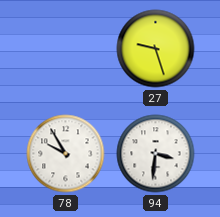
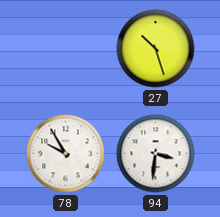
27: 9:27 -> 10:27 (156, 49)
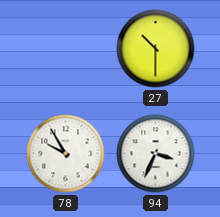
27: 10:27 -> 10:30 (156, 49)
94: 3:31 -> 3:34 (156, 154)
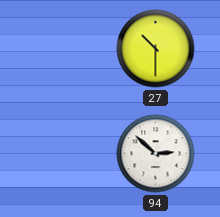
78: 9:55 -> none (66, 154)
94: 3:34 -> 2:52 (156, 154)
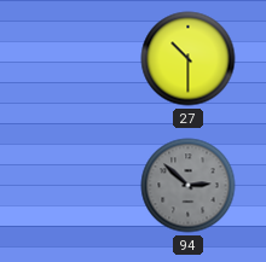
94 dial: white -> grey (189, 186)
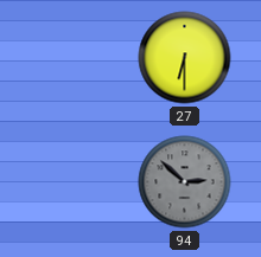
27: 10:30 -> 6:30 (185, 58)
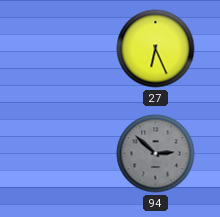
27: 6:30 -> 6:26 (156, 49)
